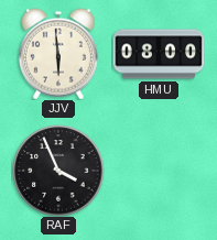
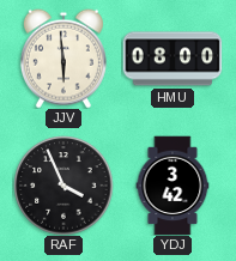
YDJ: none -> 3:42 (173, 186)
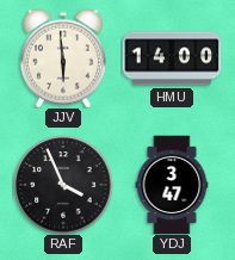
HMU: 08:00 -> 14:00 (172, 58)
YDJ: 3:42 -> 3:47 (172, 185)
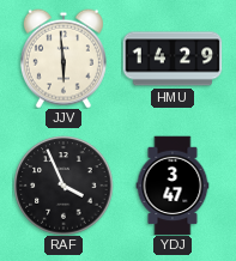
HMU: 14:00 -> 14:29 (173, 59)
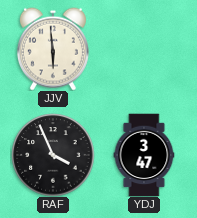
HMU: 14:29 -> none (173, 59)
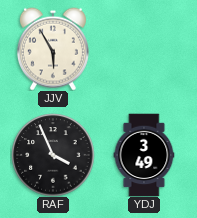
JJV: 5:59 -> 5:55 (53, 49)
YDJ: 3:47 -> 3:49 (144, 155)
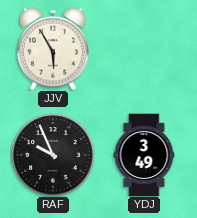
RAF: 3:56 -> 9:56 (53, 155)
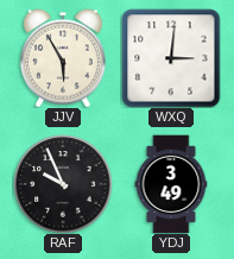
WXQ: none -> 3:01 (171, 58)
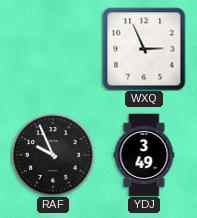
JJV: 5:55 -> none (63, 58)
WXQ: 3:01 -> 2:56 (144, 49)
